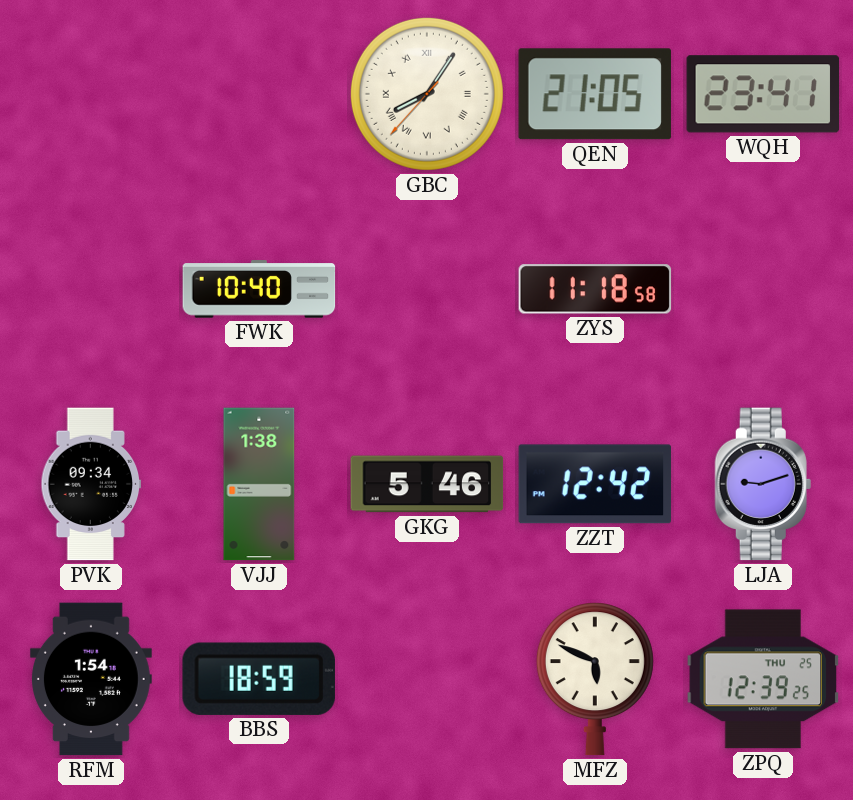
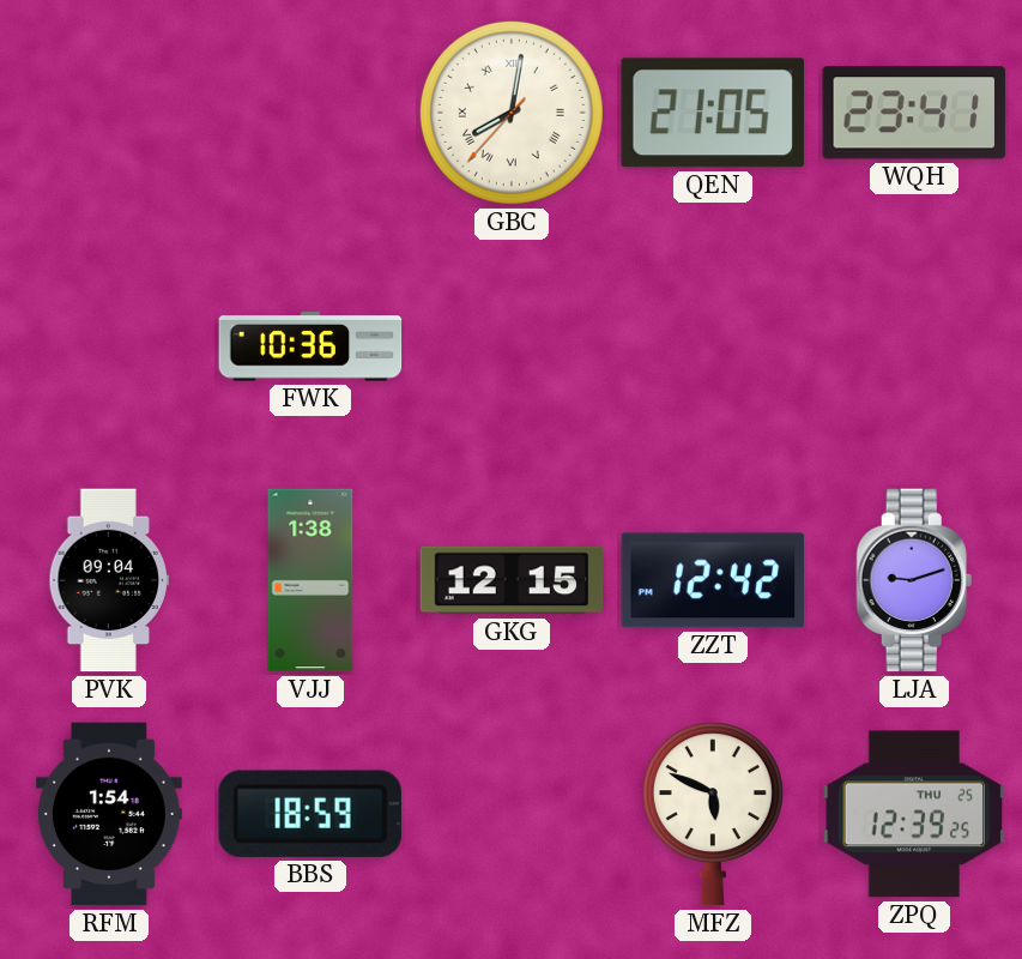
GBC: 8:05 -> 8:01 (512, 113)
FWK: 10:40 -> 10:36 (310, 346)
ZYS: 11:18 -> none (595, 289)
PVK: 09:34 -> 09:04 (109, 580)
GKG: 5:46 -> 12:15 (512, 580)
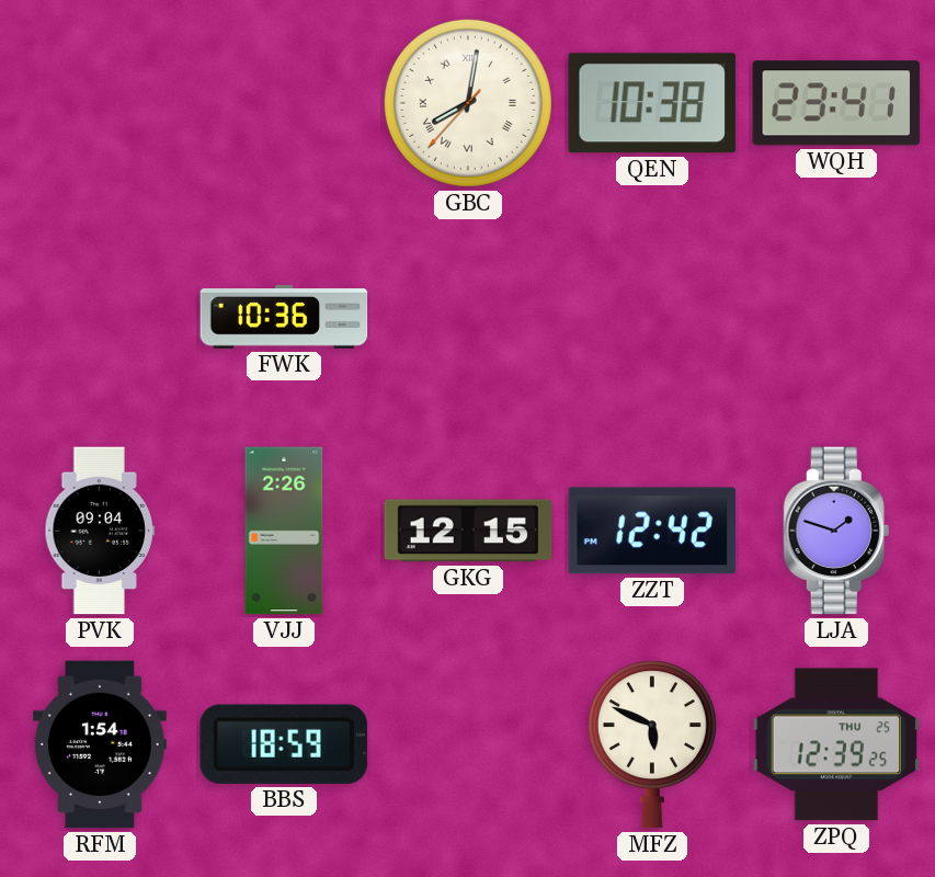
QEN: 21:05 -> 10:38 (652, 103)
VJJ: 1:38 -> 2:26 (284, 531)
LJA: 9:12 -> 1:48 (836, 531)
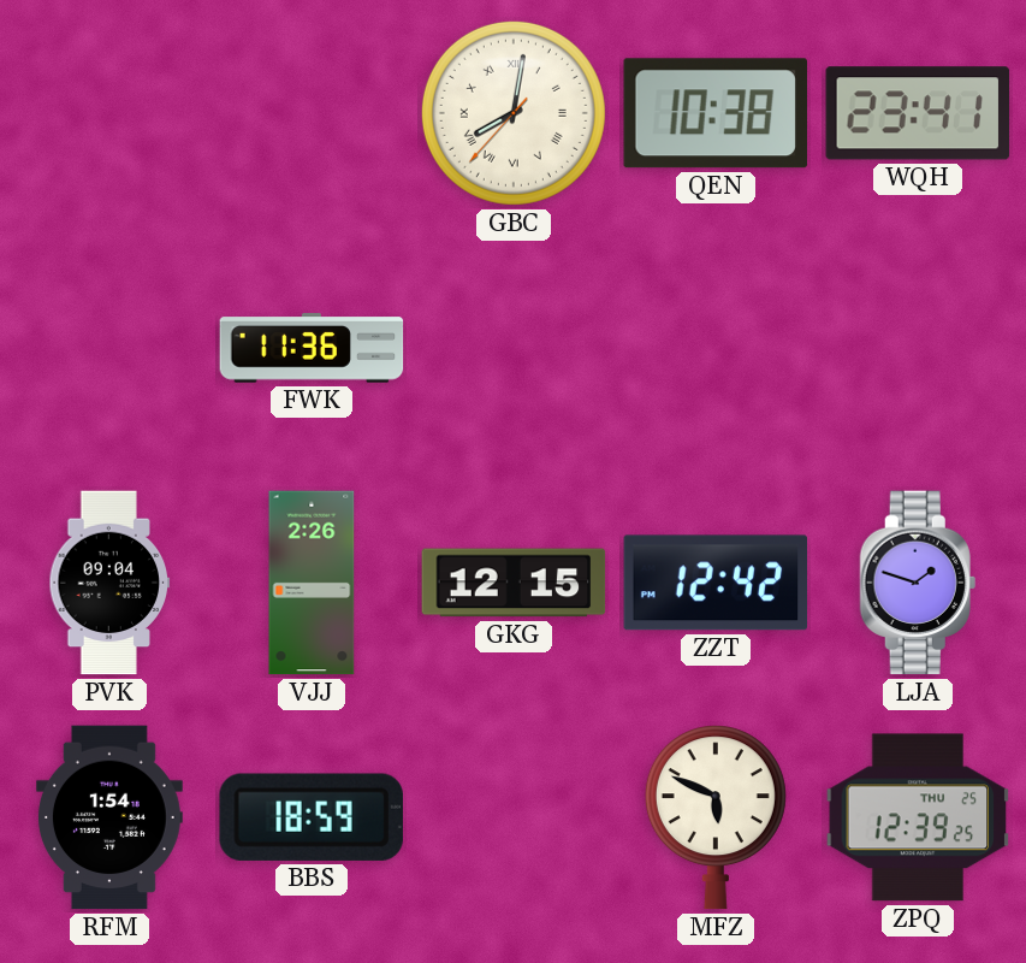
FWK: 10:36 -> 11:36 (312, 348)
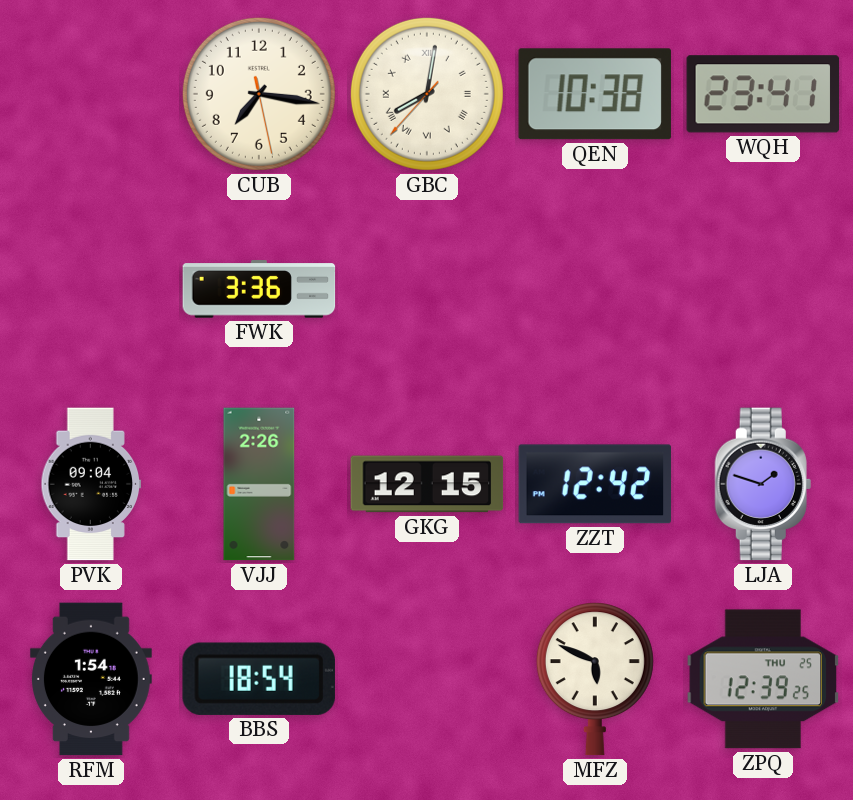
CUB: none -> 7:16 (259, 94)
FWK: 11:36 -> 3:36 (259, 289)
BBS: 18:59 -> 18:54 (259, 679)
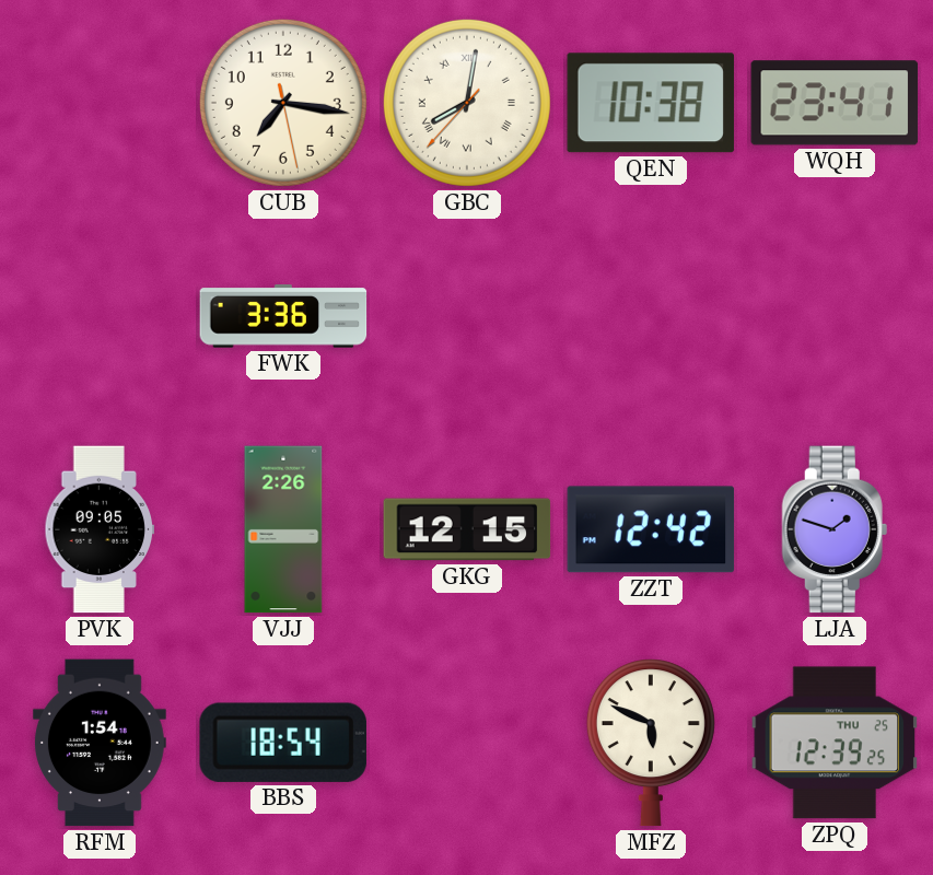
PVK: 09:04 -> 09:05 (100, 529)
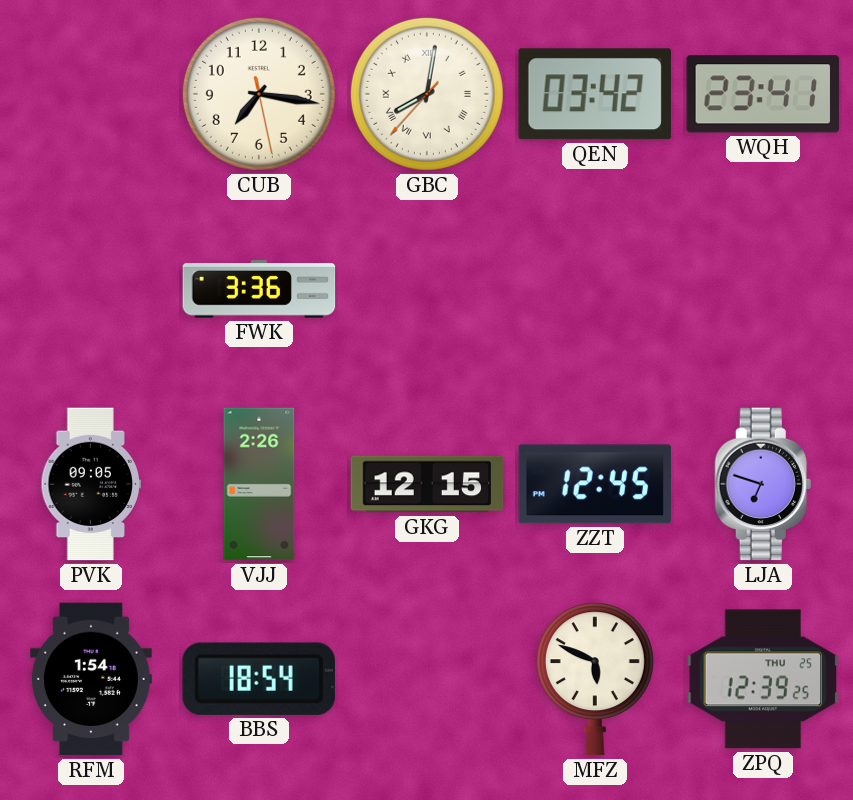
QEN: 10:38 -> 03:42 (595, 94)
ZZT: 12:42 -> 12:45 (595, 484)
LJA: 1:48 -> 6:48 (763, 484)
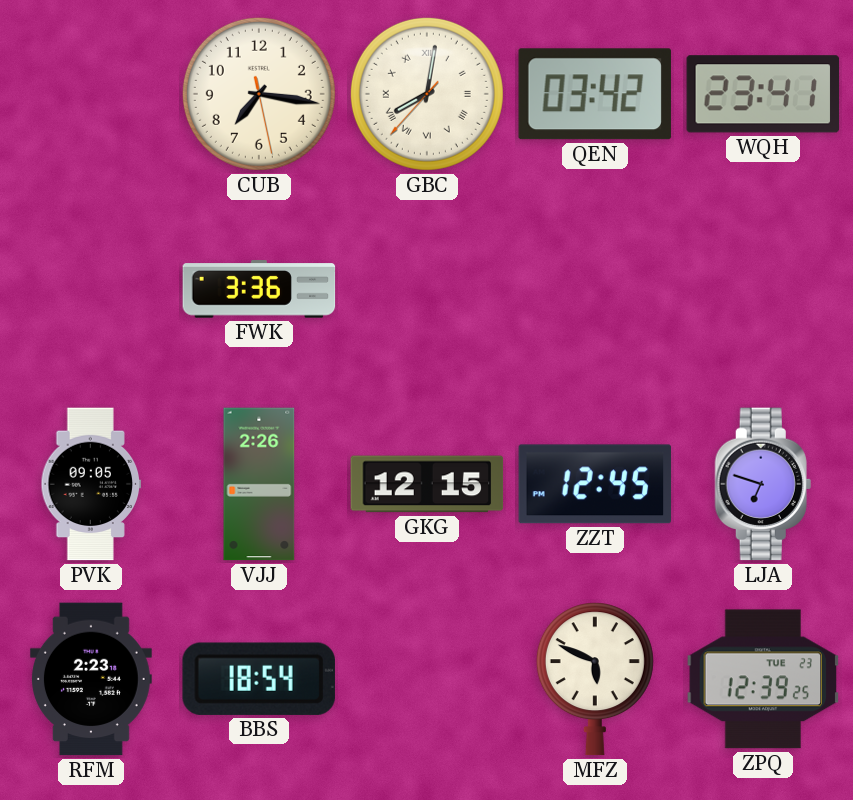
RFM: 1:54 -> 2:23 (91, 679)
ZPQ date: THU 25 -> TUE 23 (763, 679)
